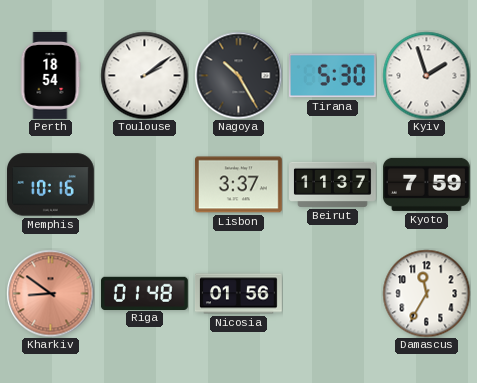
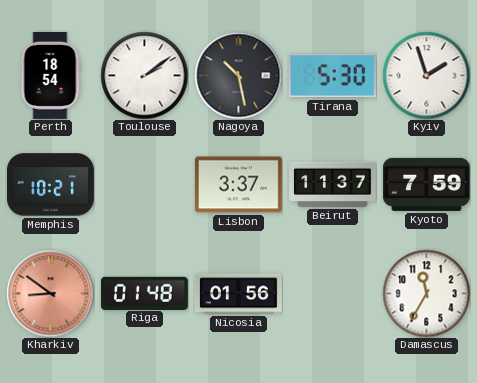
Nagoya: 10:25 -> 10:28 (238, 75)
Memphis: 10:16 -> 10:21 (50, 185)
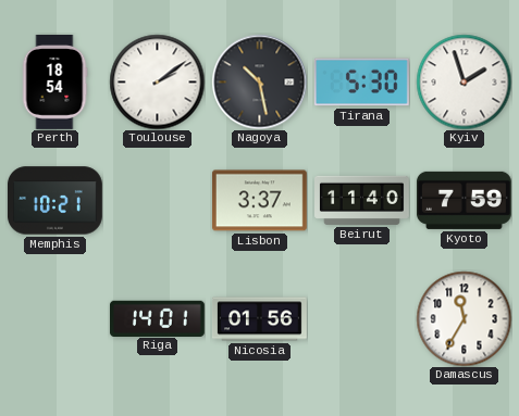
Beirut: 11:37 -> 11:40 (362, 200)
Kharkiv: 8:51 -> none (50, 293)
Riga: 01:48 -> 14:01 (157, 318)
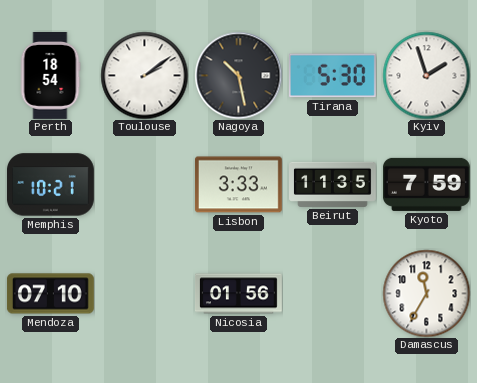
Lisbon: 3:37 -> 3:33 (238, 185)
Beirut: 11:40 -> 11:35 (333, 184)
Mendoza: none -> 07:10 (50, 294)
Riga: 14:01 -> none (157, 318)
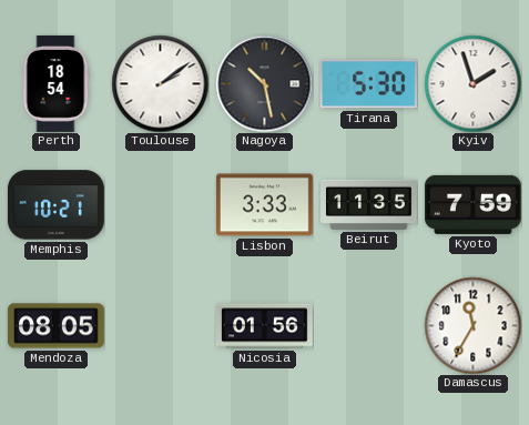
Mendoza: 07:10 -> 08:05 (55, 326)
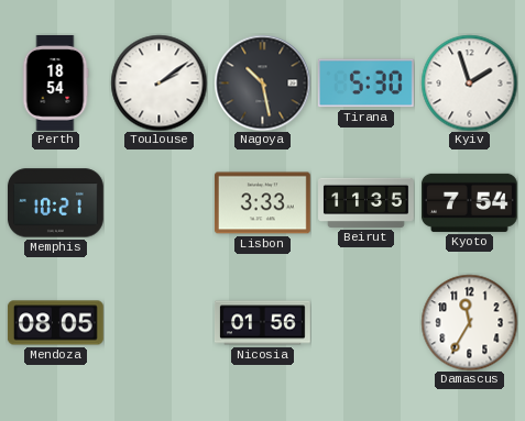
Kyoto: 7:59 -> 7:54 (469, 202)
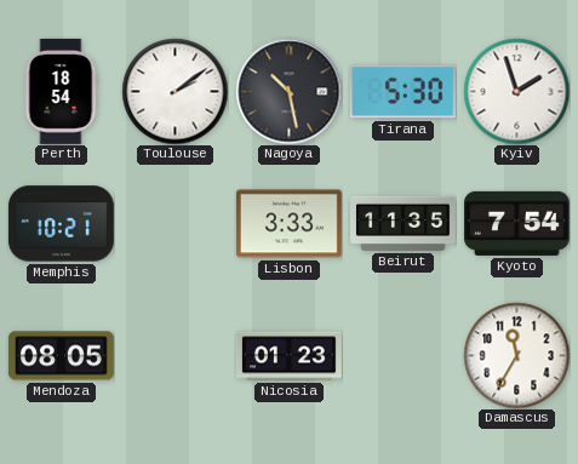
Nicosia: 01:56 -> 01:23 (290, 356)
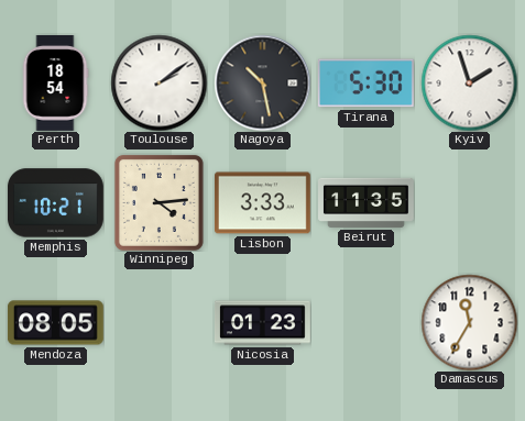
Winnipeg: none -> 4:14 (158, 202)
Kyoto: 7:54 -> none (516, 223)
